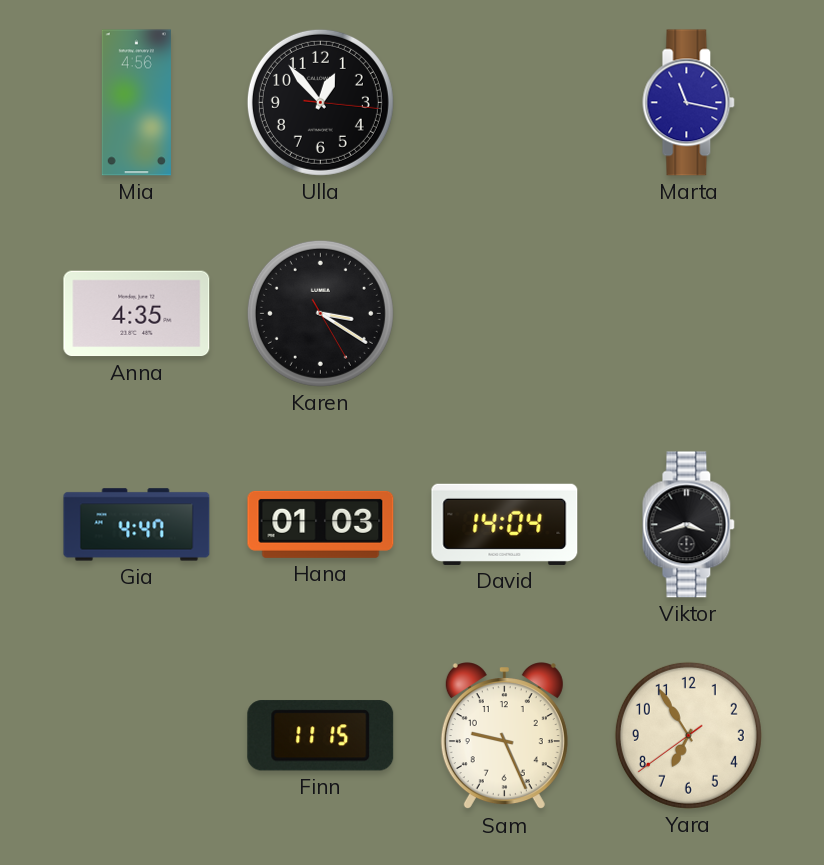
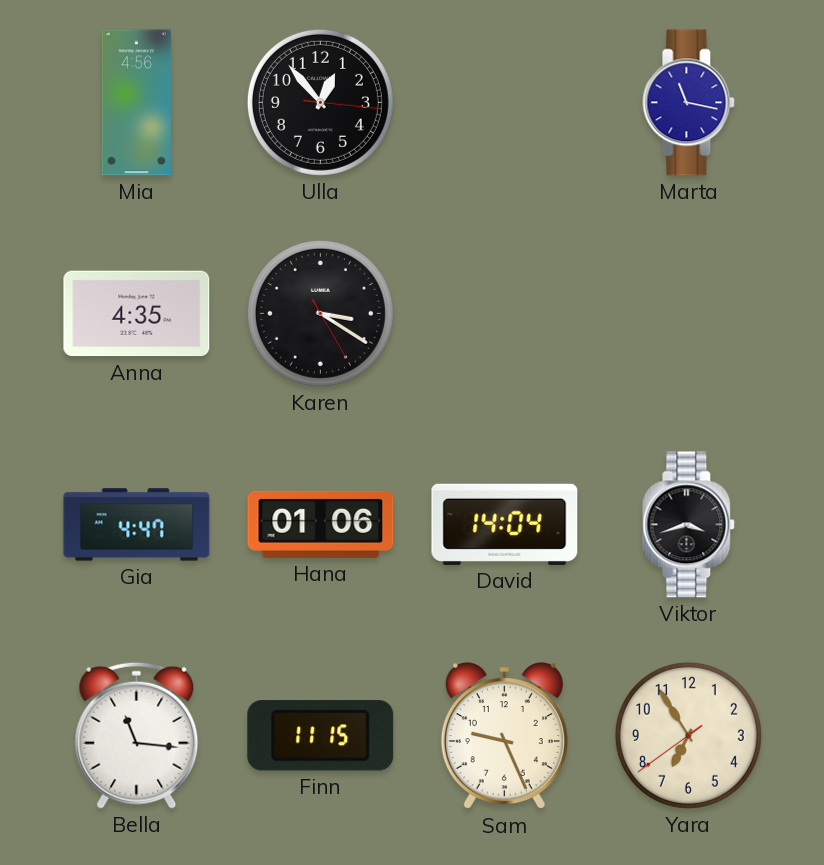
Hana: 01:03 -> 01:06 (321, 524)
Bella: none -> 11:16 (137, 735)
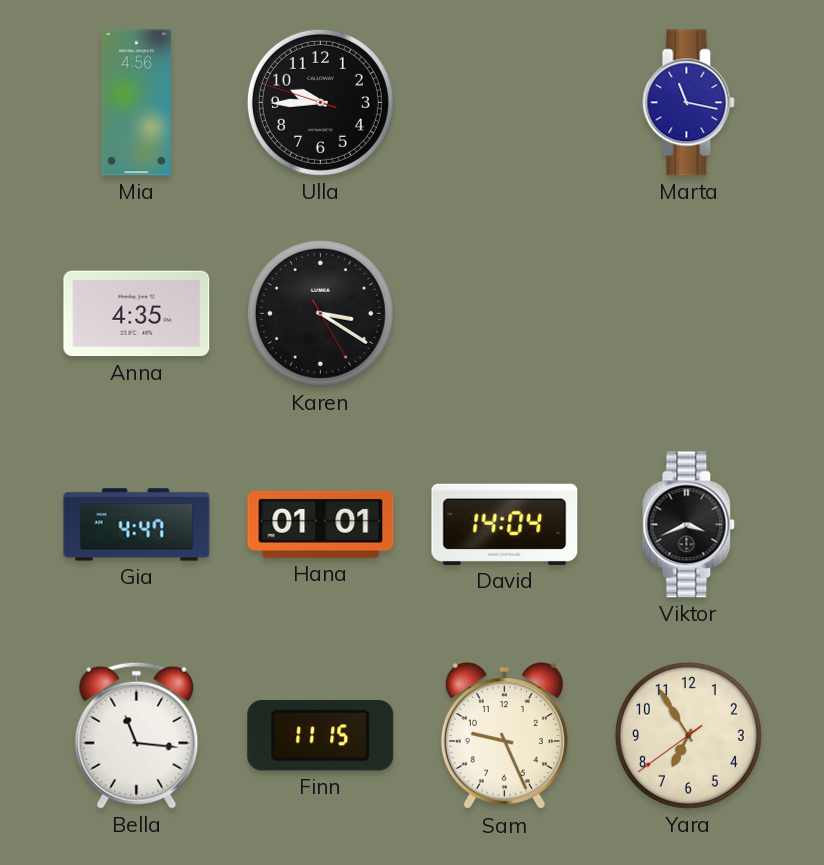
Ulla: 12:53 -> 9:44 (320, 102)
Hana: 01:06 -> 01:01 (321, 524)
Viktor: 3:42 -> 3:41 (689, 525)
